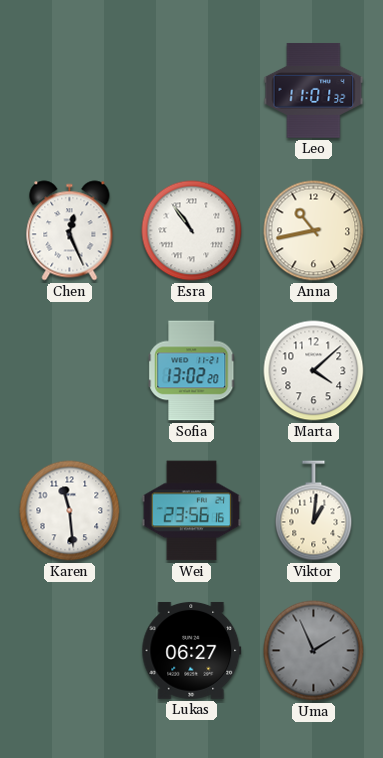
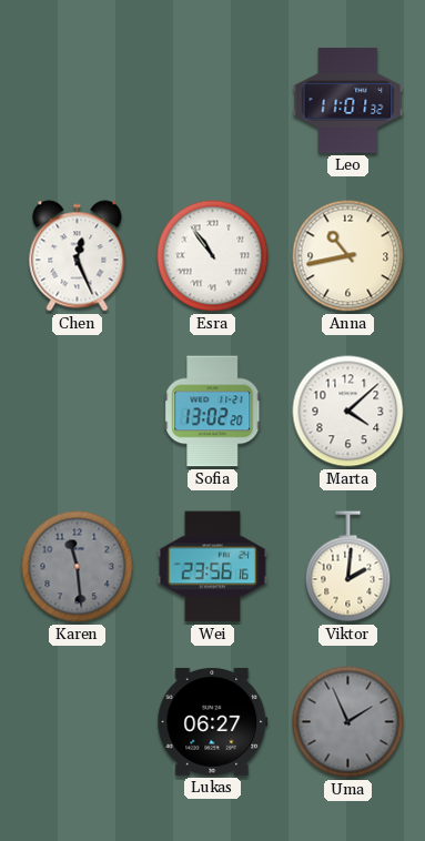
Karen dial: white -> grey (78, 567)
Viktor: 1:01 -> 2:01 (348, 567)
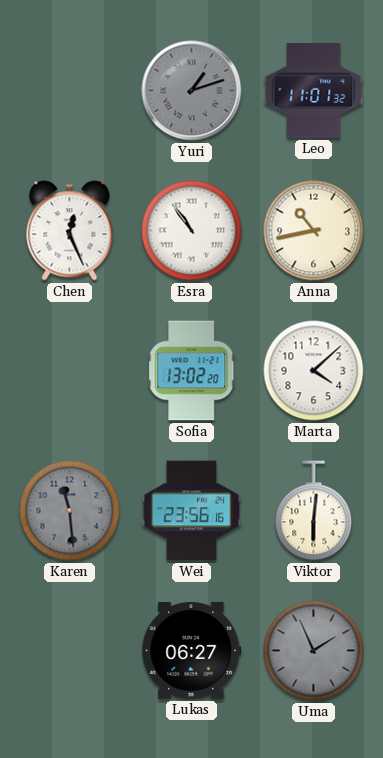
Yuri: none -> 1:12 (192, 91)
Viktor: 2:01 -> 6:01 (314, 511)
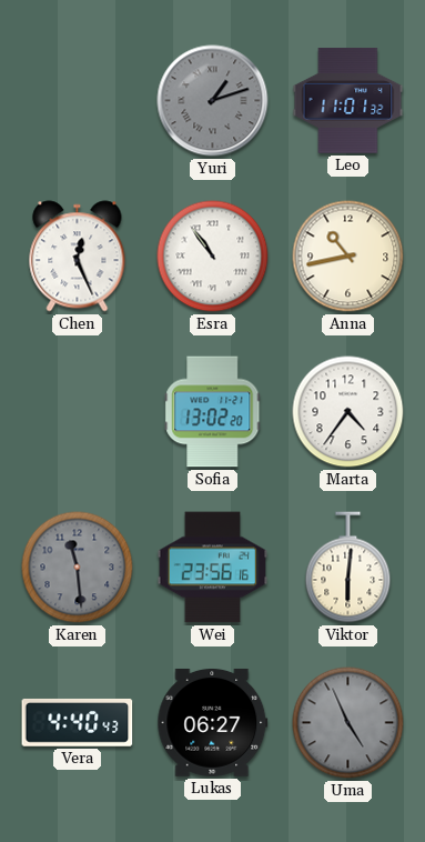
Marta: 4:08 -> 4:36 (348, 412)
Vera: none -> 4:40 (78, 723)
Uma: 1:56 -> 4:56 (348, 723)
